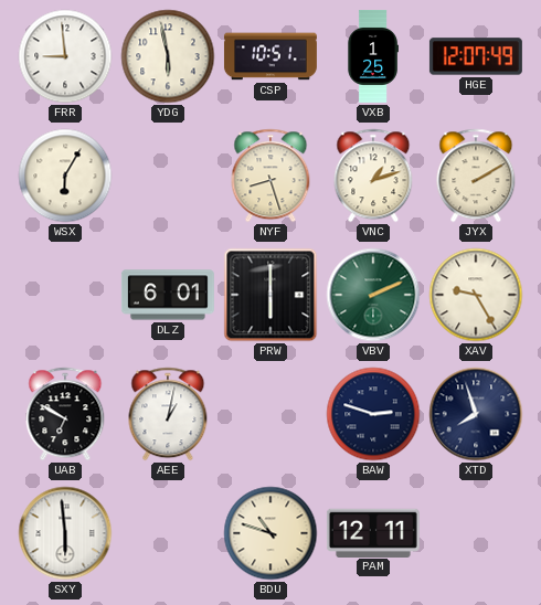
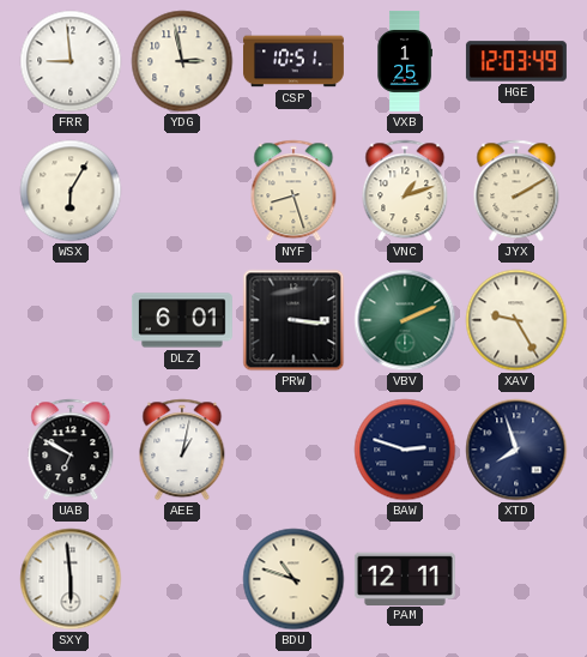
YDG: 5:58 -> 2:58 (182, 61)
HGE: 12:07 -> 12:03 (516, 61)
PRW: 6:00 -> 3:16 (293, 320)
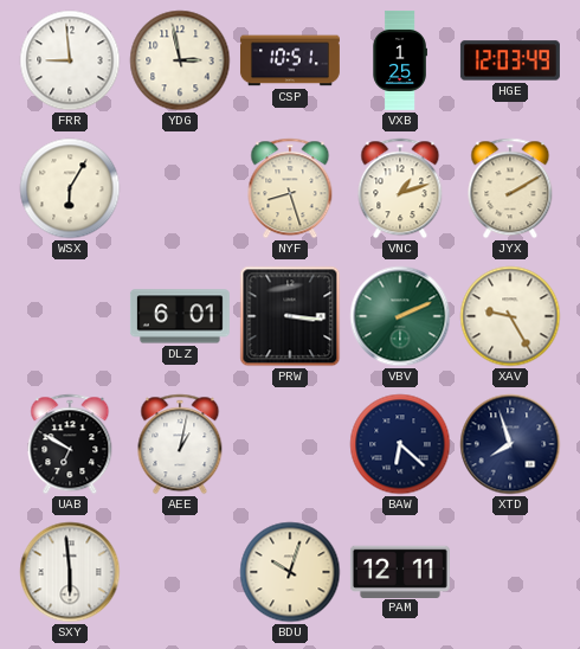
BAW: 2:48 -> 6:22 (400, 444)
BDU: 10:48 -> 10:03 (290, 572)
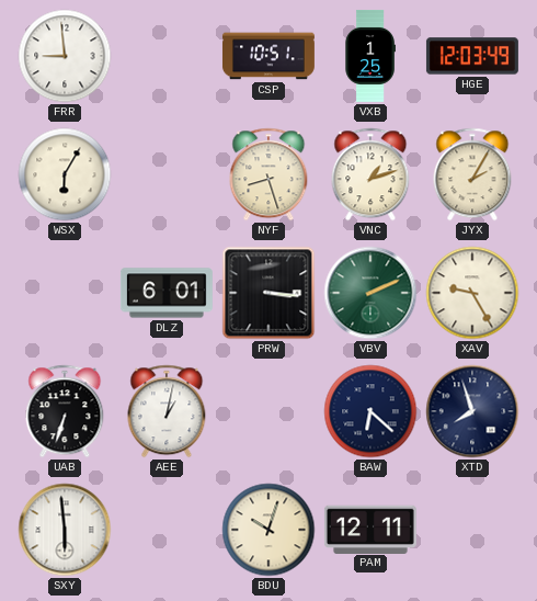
YDG: 2:58 -> none (180, 60)
JYX: 2:10 -> 2:05 (472, 174)
UAB: 6:50 -> 6:33 (65, 411)
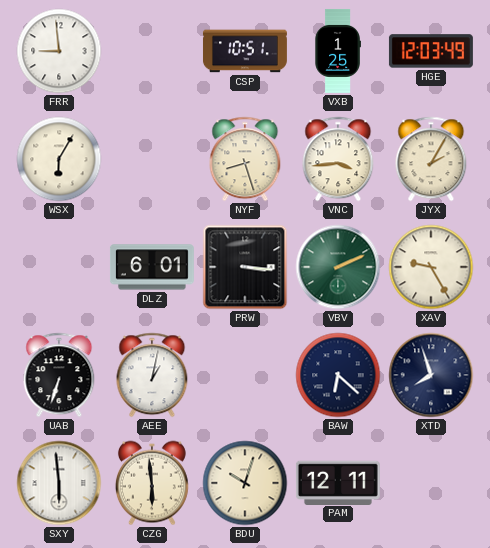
VNC: 1:12 -> 3:44 (338, 159)
CZG: none -> 5:59 (152, 483)
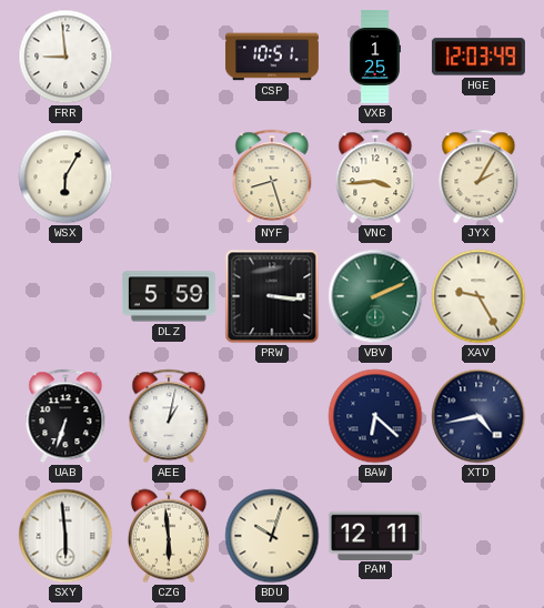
DLZ: 6:01 -> 5:59 (169, 296)
XTD: 7:57 -> 4:43 (478, 416)
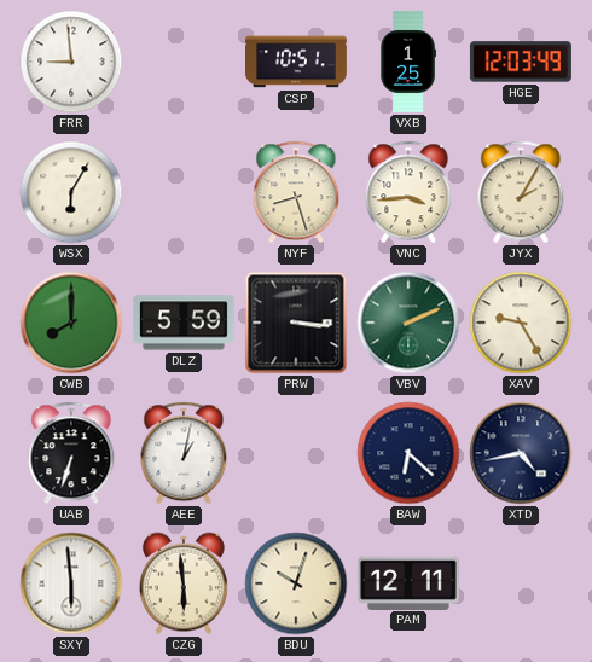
CWB: none -> 8:00 (71, 323)
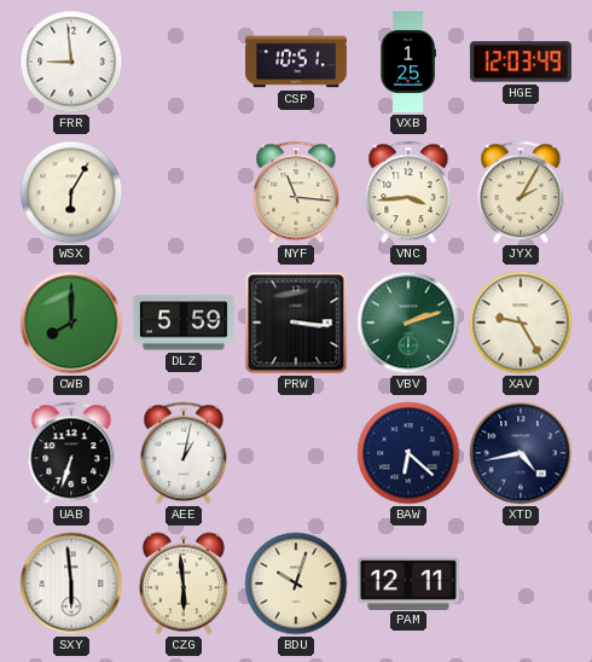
NYF: 8:27 -> 11:16 (296, 192)
VBV: 2:11 -> 2:12 (408, 323)
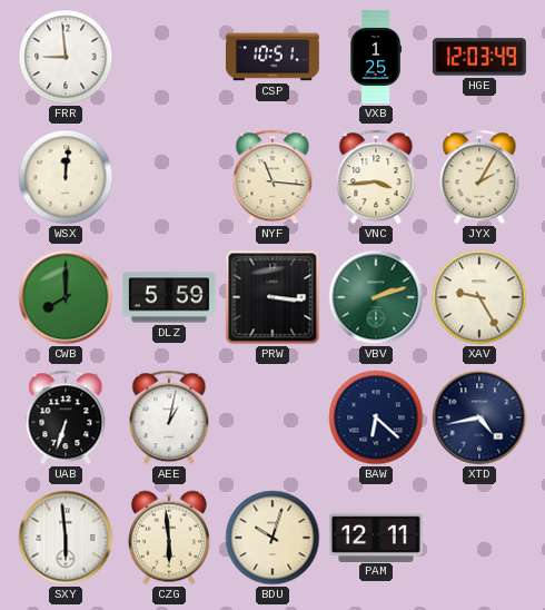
WSX: 6:05 -> 12:01 (66, 177)
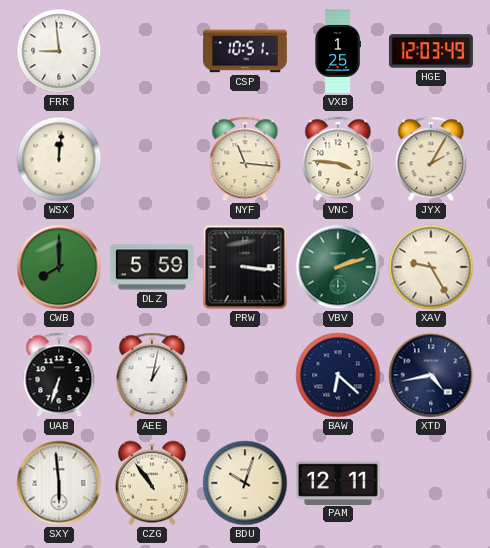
VNC: 3:44 -> 3:46 (338, 159)
CZG: 5:59 -> 10:54 (152, 483)
